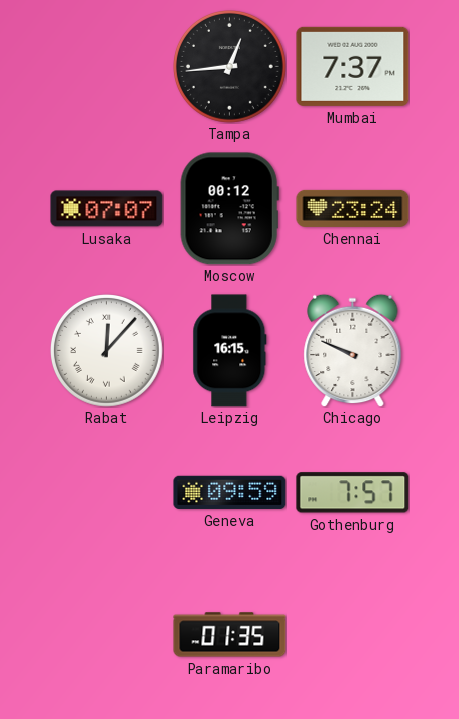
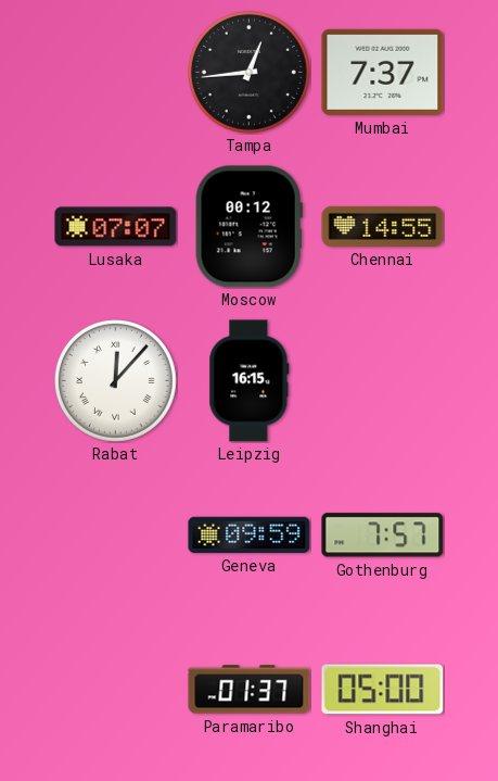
Chennai: 23:24 -> 14:55 (383, 226)
Chicago: 9:49 -> none (353, 350)
Paramaribo: 01:35 -> 01:37 (250, 690)
Shanghai: none -> 05:00 (383, 690)
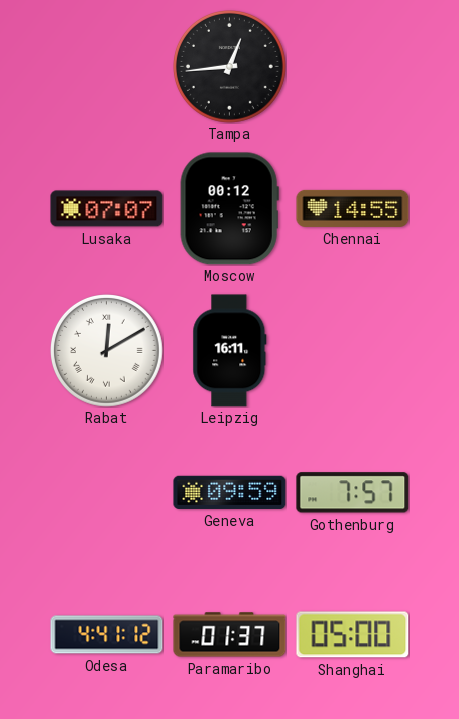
Mumbai: 7:37 -> none (383, 72)
Rabat: 12:07 -> 12:10 (107, 351)
Leipzig: 16:15 -> 16:11 (230, 351)
Odesa: none -> 4:41 (107, 635)
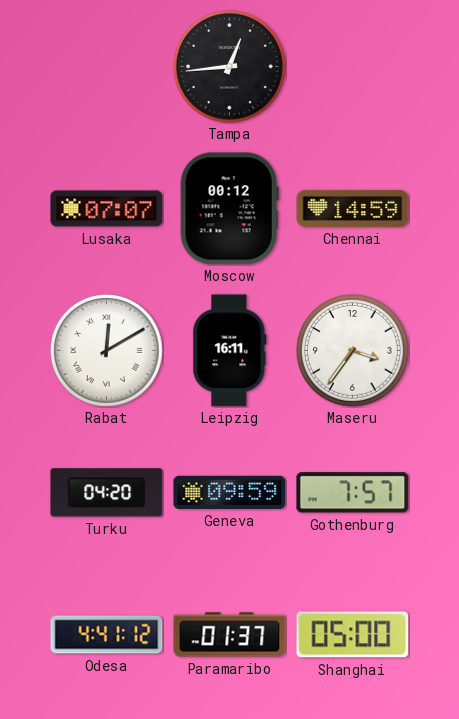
Chennai: 14:55 -> 14:59 (353, 208)
Maseru: none -> 3:36 (353, 351)
Turku: none -> 04:20 (107, 493)
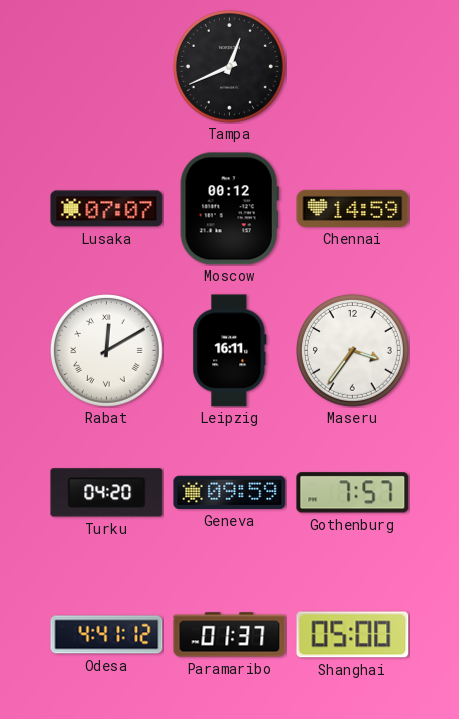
Tampa: 12:44 -> 12:41 (230, 67)
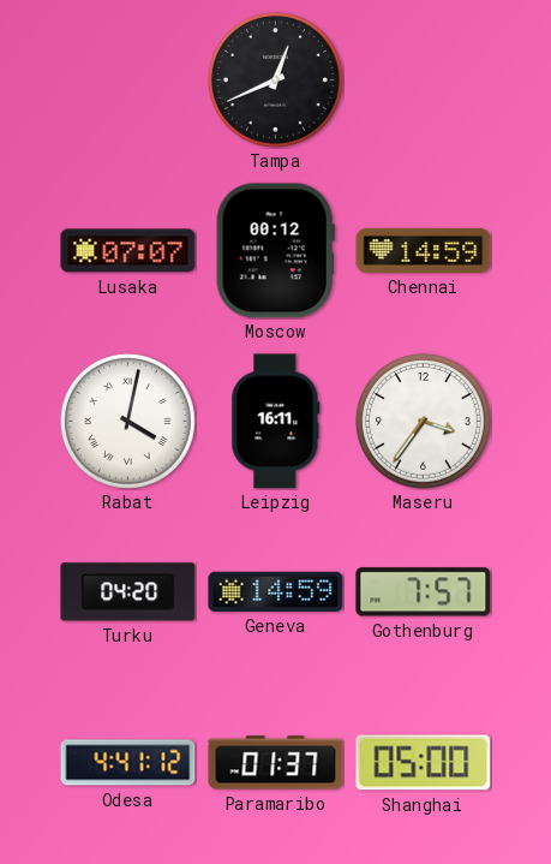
Rabat: 12:10 -> 4:02 (128, 422)
Geneva: 09:59 -> 14:59 (276, 591)
